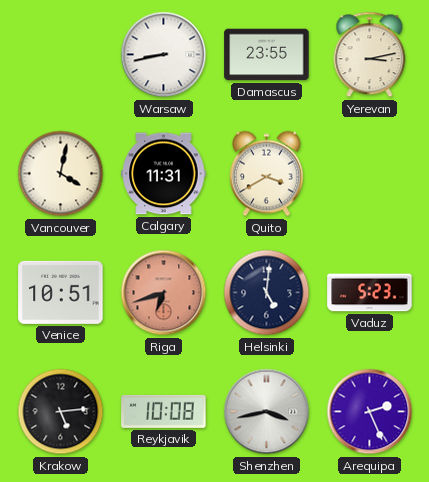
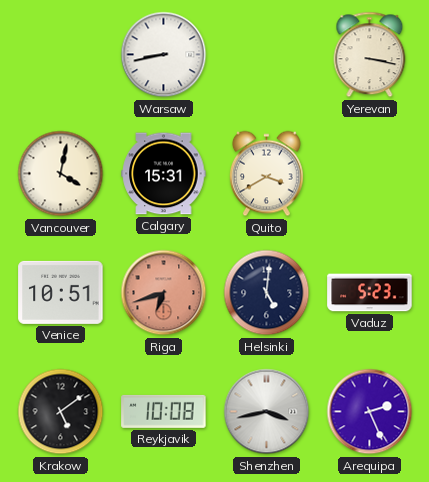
Damascus: 23:55 -> none (267, 55)
Yerevan: 3:13 -> 3:17 (370, 55)
Calgary: 11:31 -> 15:31 (164, 174)
Krakow: 5:14 -> 5:09 (61, 412)
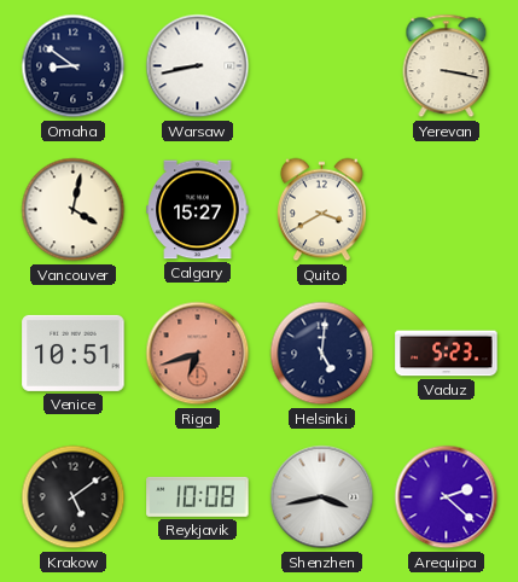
Omaha: none -> 8:51 (74, 66)
Calgary: 15:31 -> 15:27 (198, 210)
Arequipa: 2:26 -> 2:22 (447, 497)
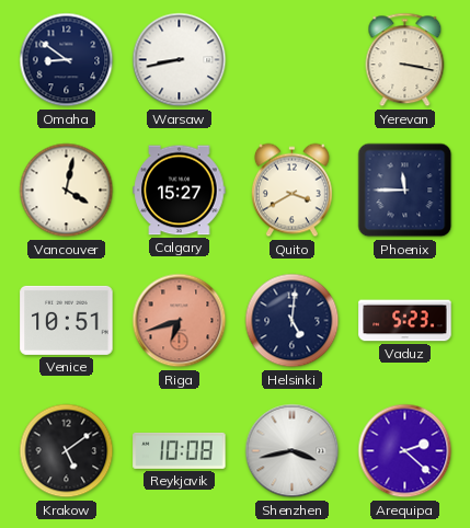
Phoenix: none -> 11:45 (405, 191)
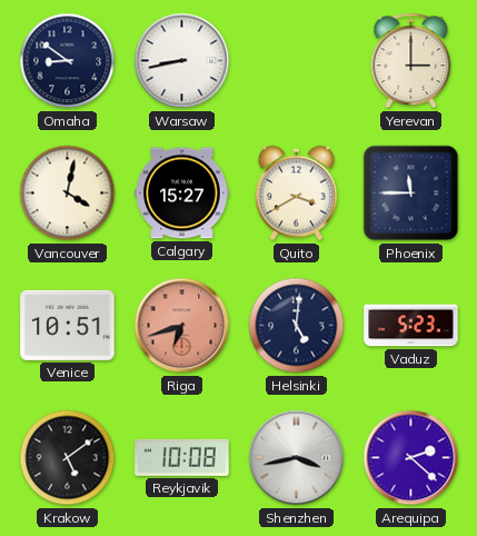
Yerevan: 3:17 -> 3:00 (411, 61)
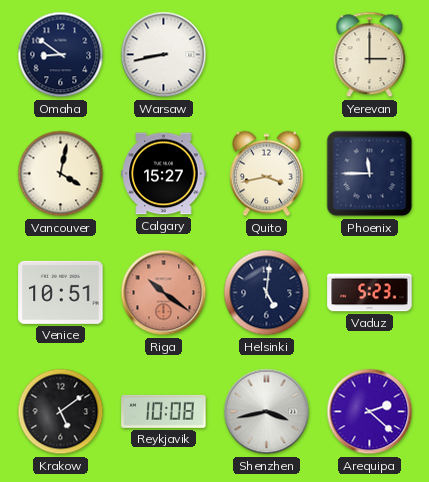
Quito: 3:40 -> 3:43 (266, 174)
Riga: 6:42 -> 10:21 (164, 293)
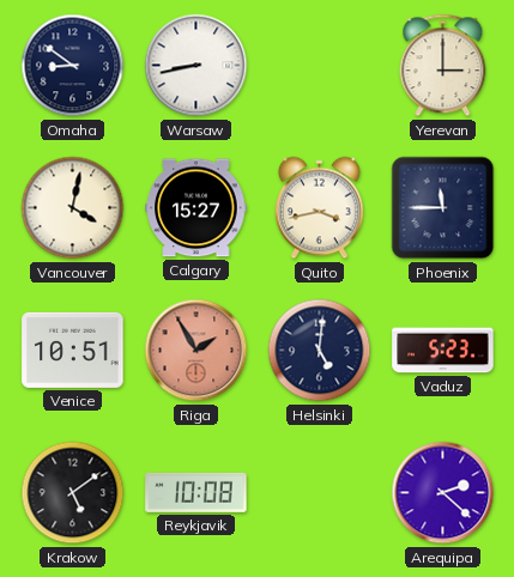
Riga: 10:21 -> 1:55 (196, 351)
Shenzhen: 3:43 -> none (267, 412)
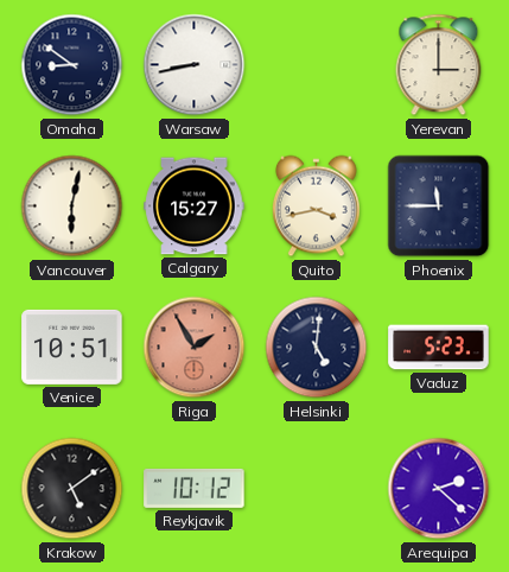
Vancouver: 4:02 -> 6:02 (72, 206)
Reykjavik: 10:08 -> 10:12 (195, 488)
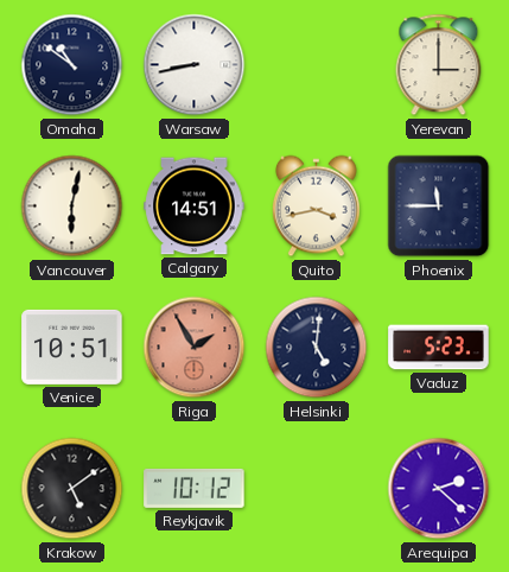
Omaha: 8:51 -> 10:51 (72, 65)
Calgary: 15:27 -> 14:51 (195, 206)
